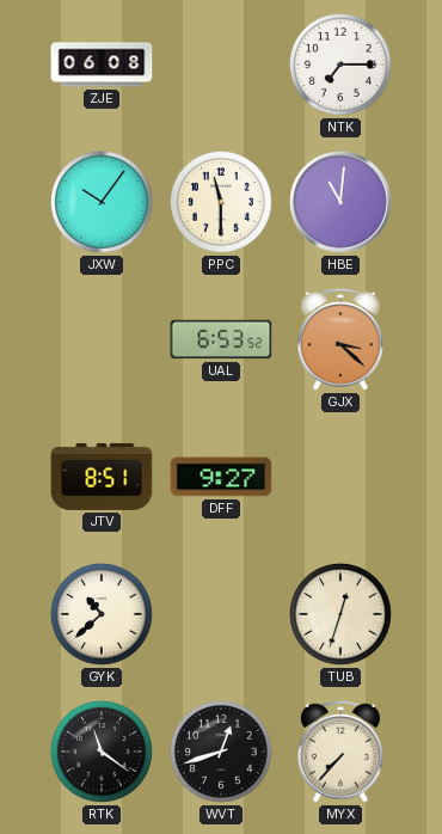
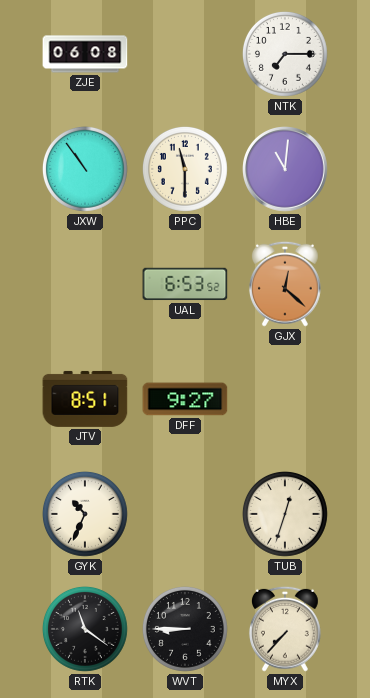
JXW: 10:06 -> 10:54 (85, 169)
GJX: 3:22 -> 12:22 (285, 284)
GYK: 10:38 -> 10:34 (85, 514)
WVT: 12:42 -> 8:45 (185, 629)
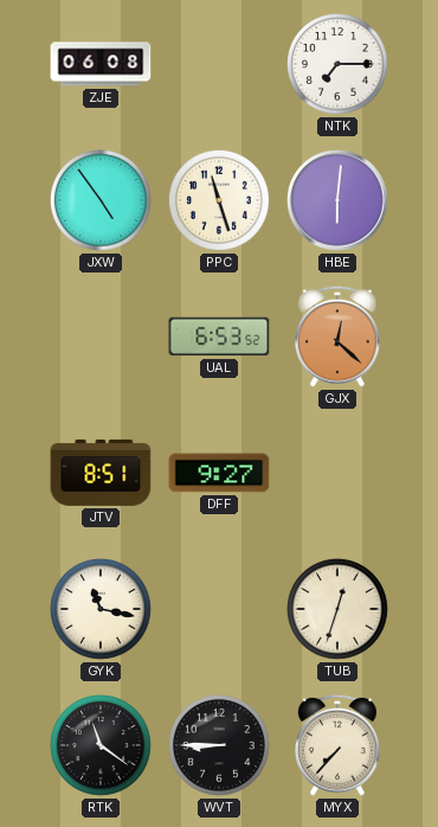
JXW: 10:54 -> 4:54 (101, 200)
PPC: 11:30 -> 11:27 (219, 200)
HBE: 11:01 -> 6:01 (337, 200)
GYK: 10:34 -> 11:17 (101, 609)
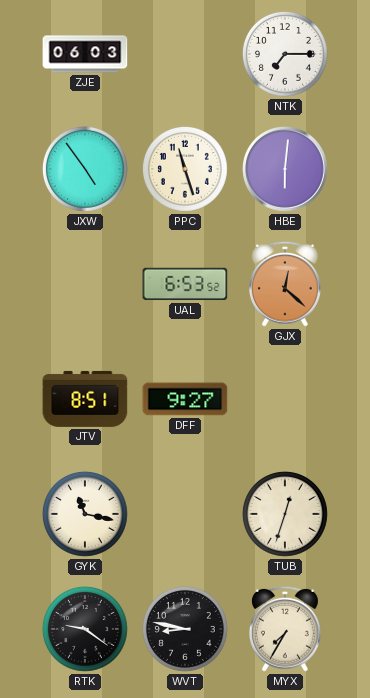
ZJE: 06:08 -> 06:03 (85, 54)
RTK: 11:21 -> 9:21 (85, 629)
WVT: 8:45 -> 8:47 (185, 629)
MYX: 7:37 -> 7:35 (285, 629)
